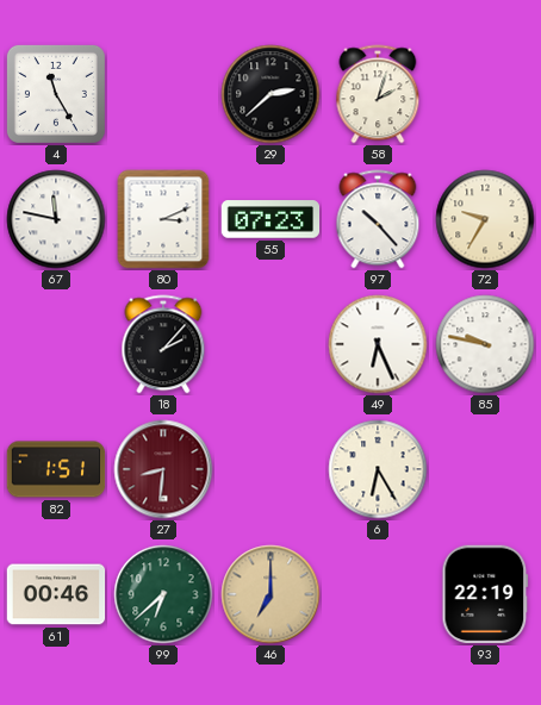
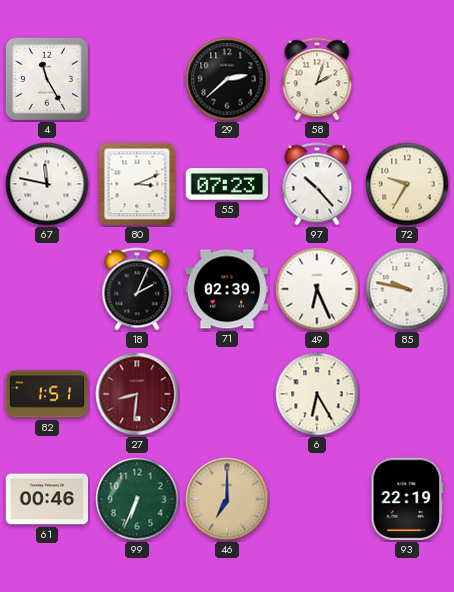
18: 2:07 -> 2:04 (137, 289)
71: none -> 02:39 (227, 289)
99: 6:38 -> 6:34 (137, 499)
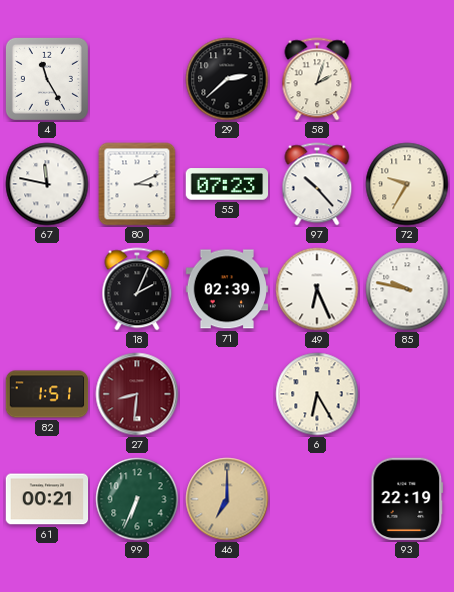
61: 00:46 -> 00:21 (47, 499)
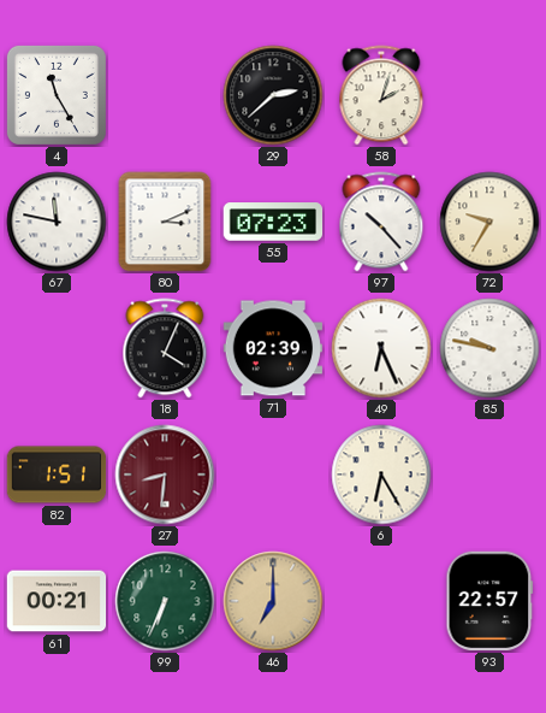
18: 2:04 -> 4:04 (165, 348)
93: 22:19 -> 22:57 (489, 601)
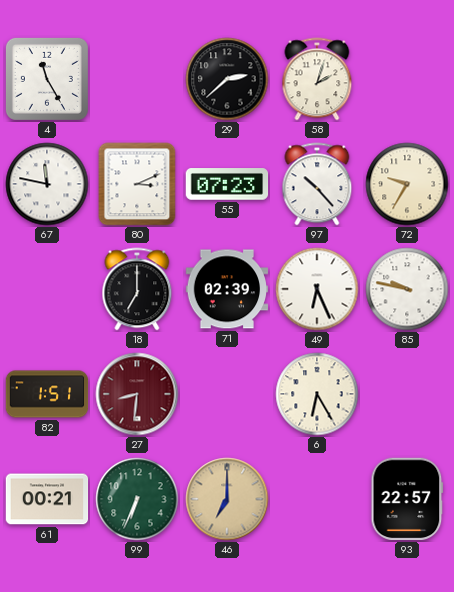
18: 4:04 -> 7:00 (137, 289)
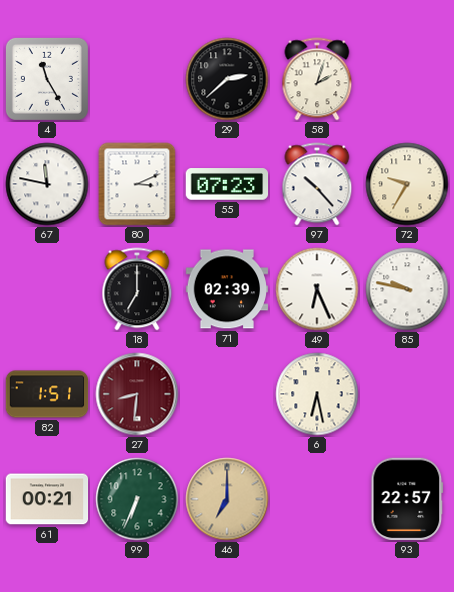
6: 6:25 -> 6:28 (317, 394)
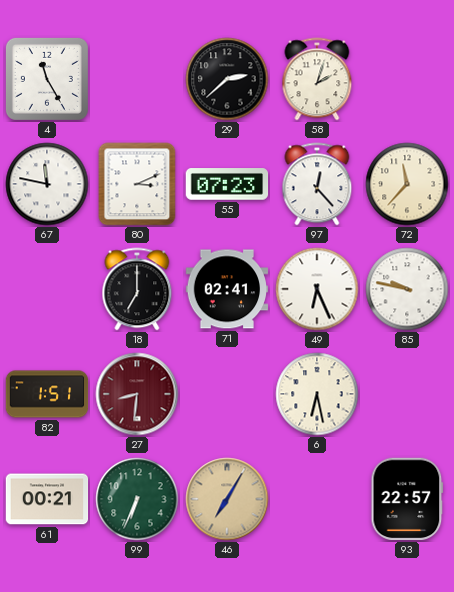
97: 10:23 -> 12:23 (317, 184)
72: 9:35 -> 11:37 (407, 184)
71: 02:39 -> 02:41 (227, 289)
46: 7:00 -> 7:05 (227, 499)
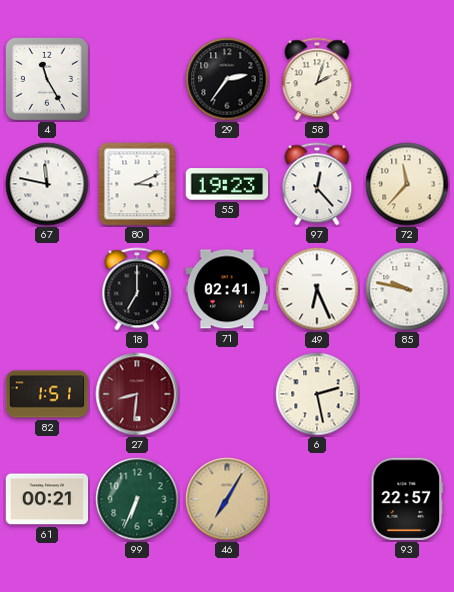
29: 2:38 -> 2:36 (227, 79)
55: 07:23 -> 19:23 (227, 184)
6: 6:28 -> 2:28 (317, 394)
